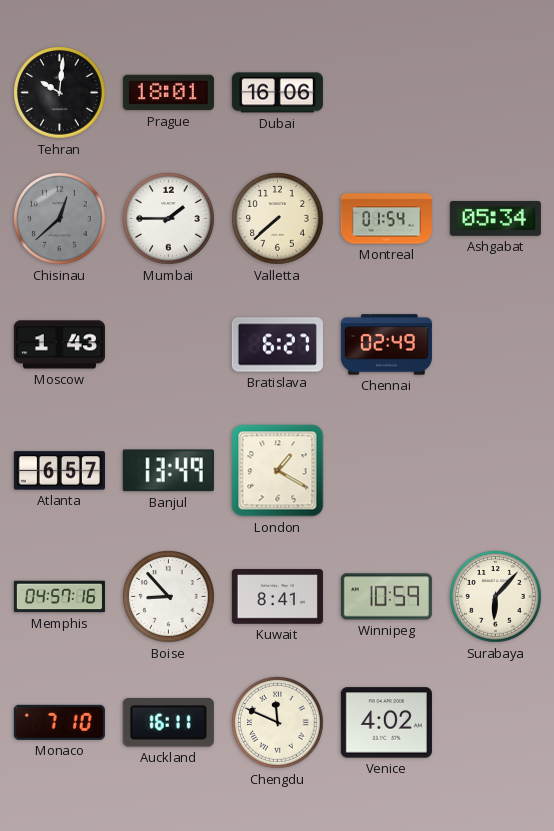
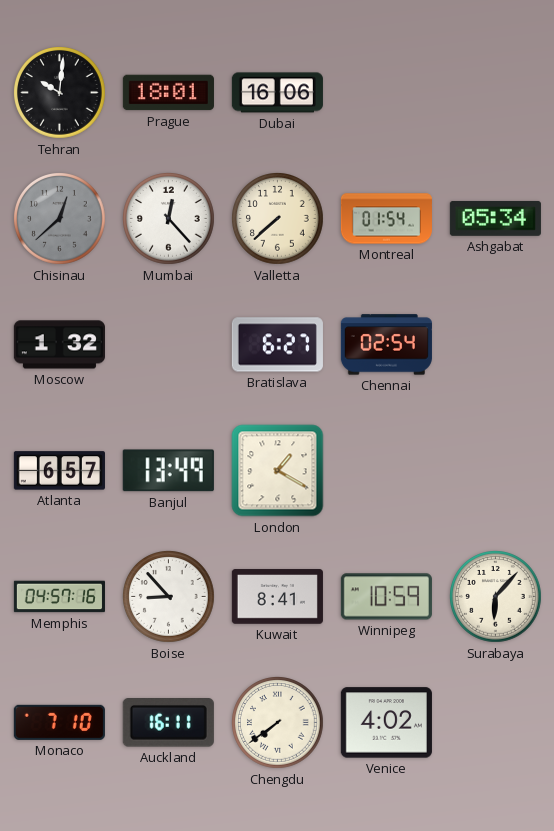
Mumbai: 1:45 -> 12:23 (169, 219)
Moscow: 1:43 -> 1:32 (59, 345)
Chennai: 02:49 -> 02:54 (386, 345)
Chengdu: 11:49 -> 7:39 (278, 723)
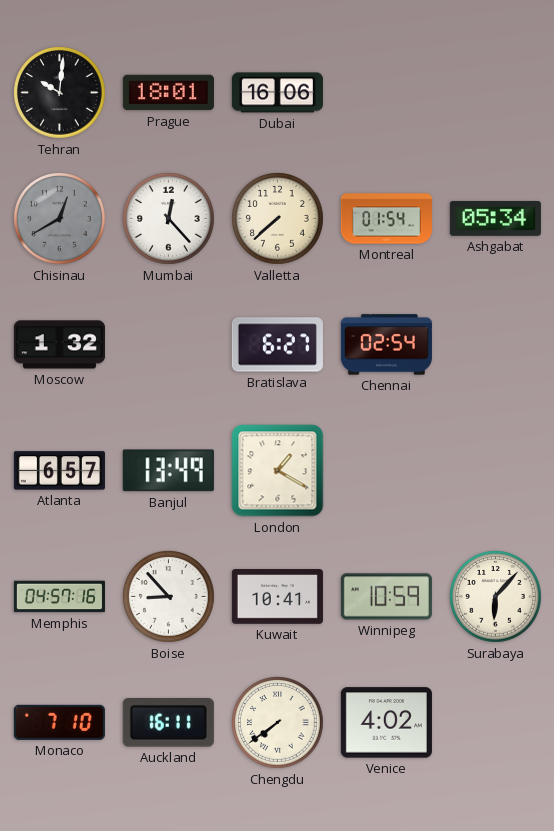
Chisinau: 12:38 -> 12:40 (60, 219)
Kuwait: 8:41 -> 10:41 (277, 597)
